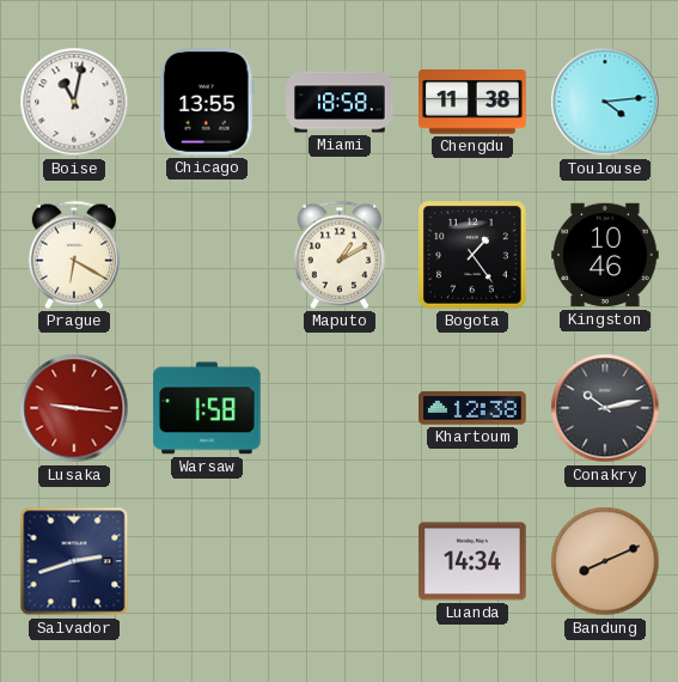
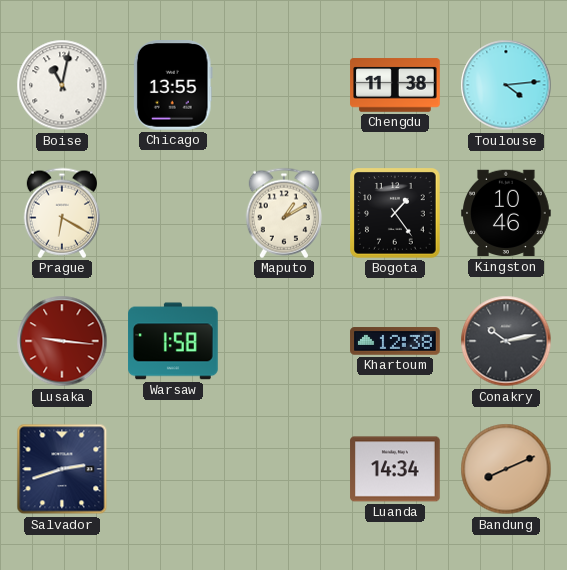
Miami: 18:58 -> none (340, 102)
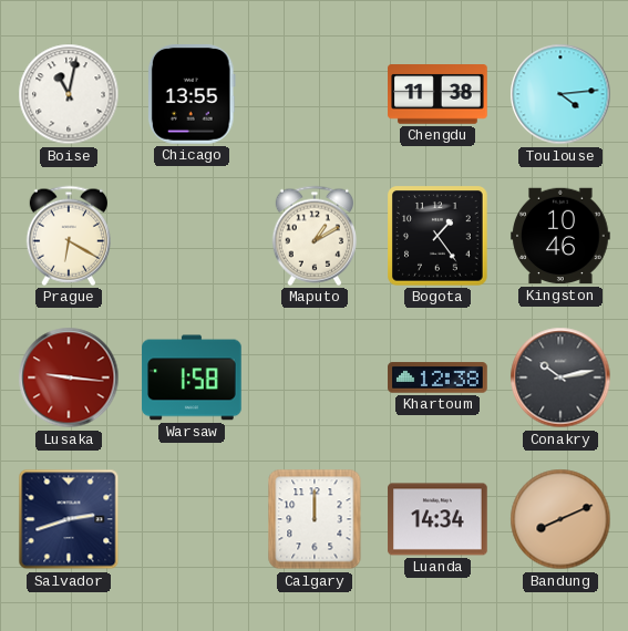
Calgary: none -> 12:00 (315, 519)
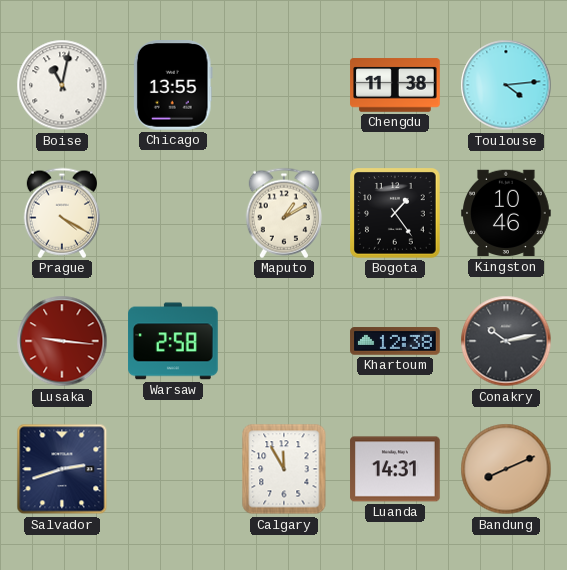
Prague: 6:20 -> 4:20 (61, 213)
Warsaw: 1:58 -> 2:58 (173, 341)
Calgary: 12:00 -> 11:55 (284, 469)
Luanda: 14:34 -> 14:31 (395, 469)
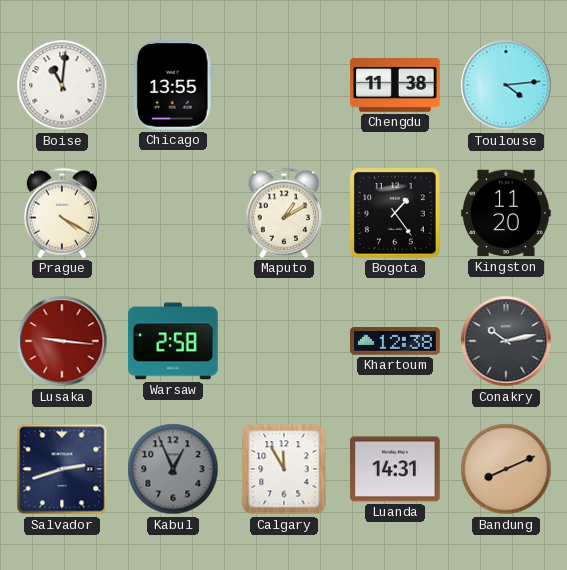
Boise: 11:02 -> 11:01 (62, 85)
Kingston: 10:46 -> 11:20 (506, 213)
Kabul: none -> 12:56 (173, 469)
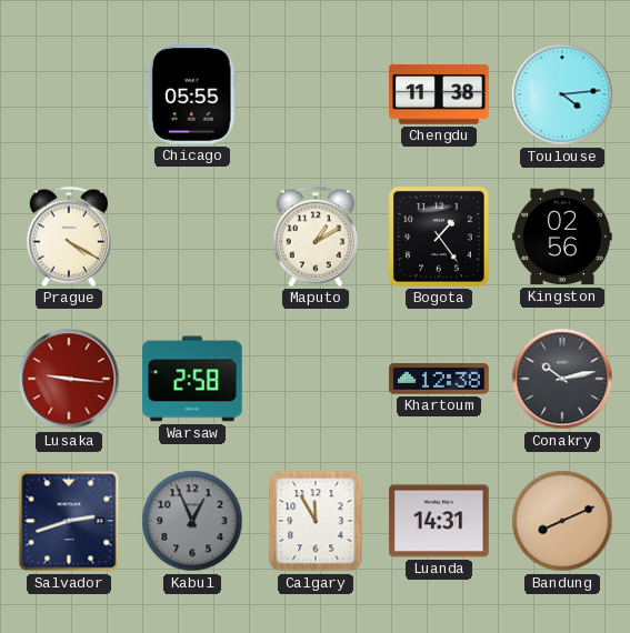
Boise: 11:01 -> none (62, 85)
Chicago: 13:55 -> 05:55 (192, 96)
Kingston: 11:20 -> 02:56 (562, 237)
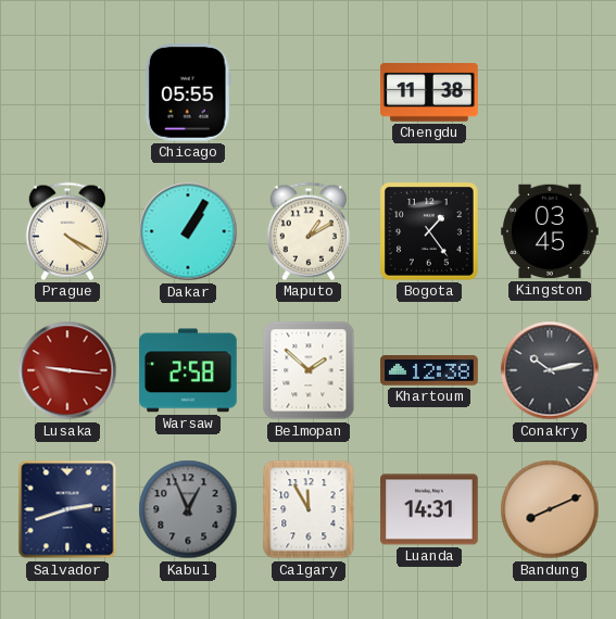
Toulouse: 4:14 -> none (562, 94)
Dakar: none -> 1:05 (188, 231)
Kingston: 02:56 -> 03:45 (550, 231)
Belmopan: none -> 1:52 (309, 370)
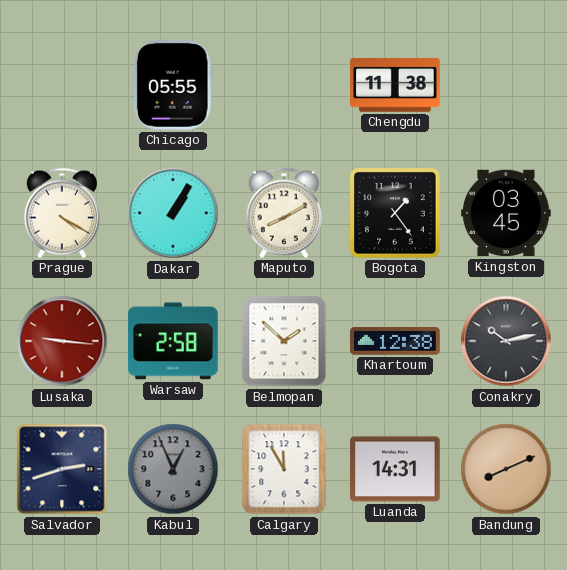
Maputo: 1:10 -> 8:10 (283, 213)
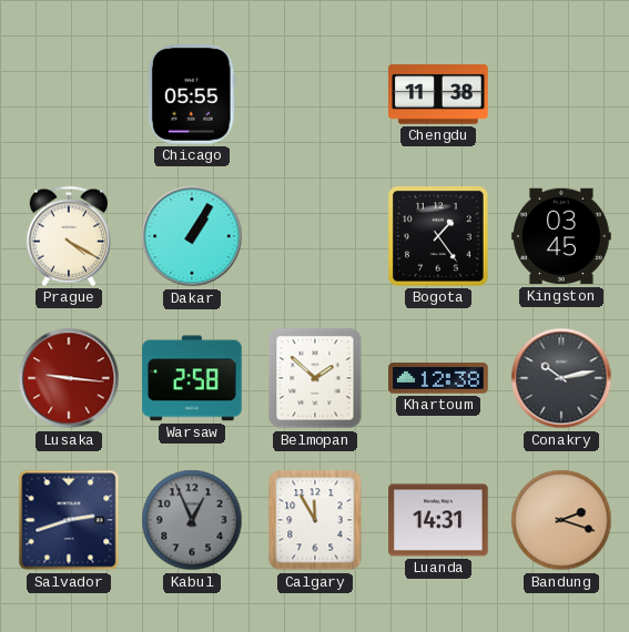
Maputo: 8:10 -> none (283, 213)
Bandung: 8:11 -> 2:18 (561, 520)
